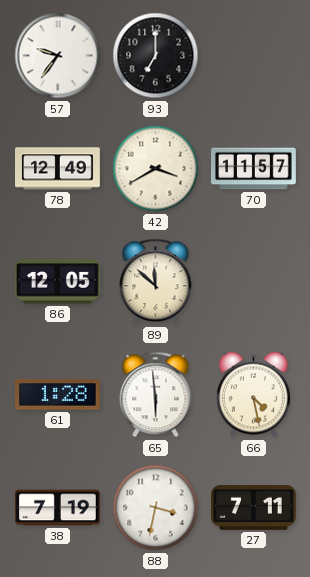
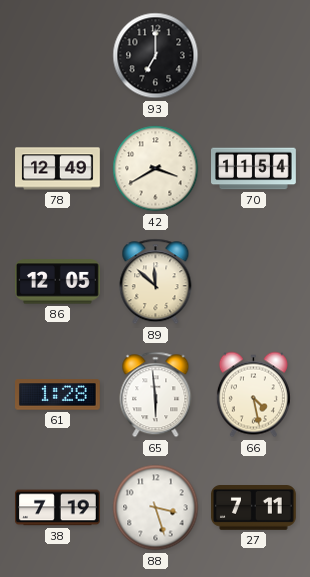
57: 9:36 -> none (58, 56)
70: 11:57 -> 11:54 (254, 169)
88: 3:32 -> 3:27 (156, 508)
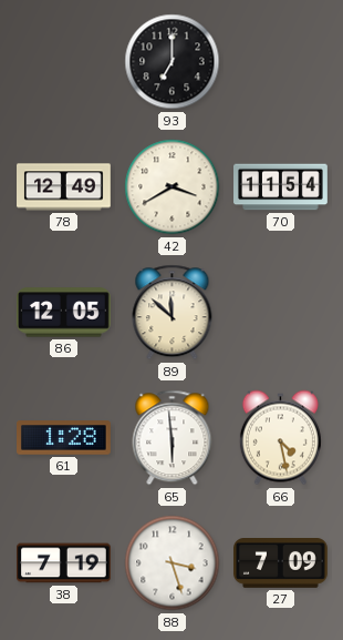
27: 7:11 -> 7:09 (281, 563)
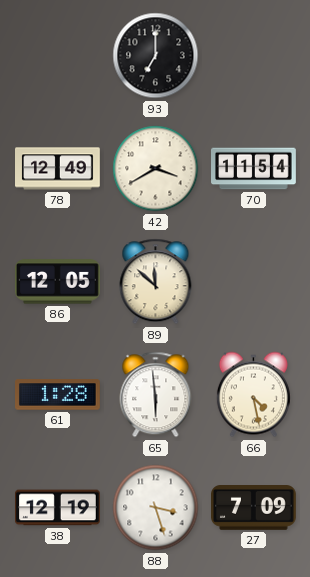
38: 7:19 -> 12:19 (58, 508)
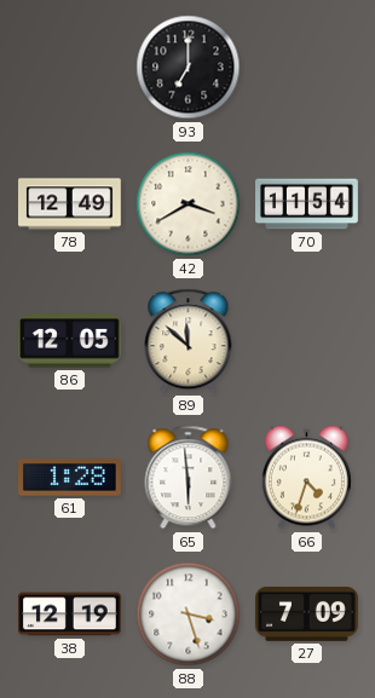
66: 4:28 -> 4:33 (306, 478)
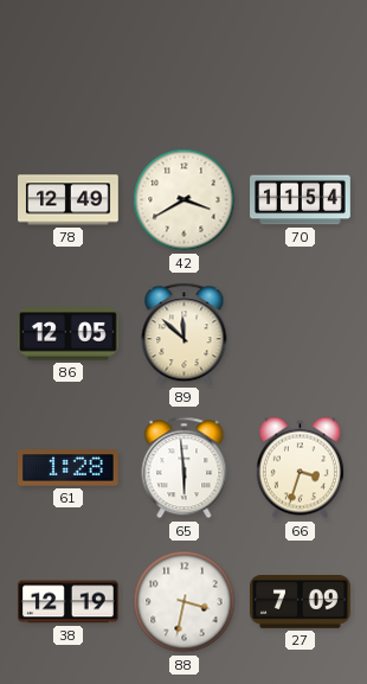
93: 7:00 -> none (189, 68)
66: 4:33 -> 3:33 (300, 468)
88: 3:27 -> 3:32 (185, 602)
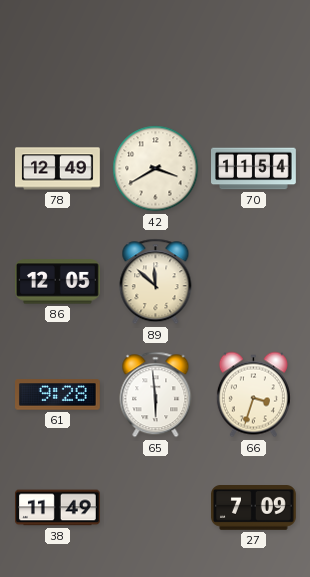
61: 1:28 -> 9:28 (58, 395)
38: 12:19 -> 11:49 (58, 508)
88: 3:32 -> none (185, 602)
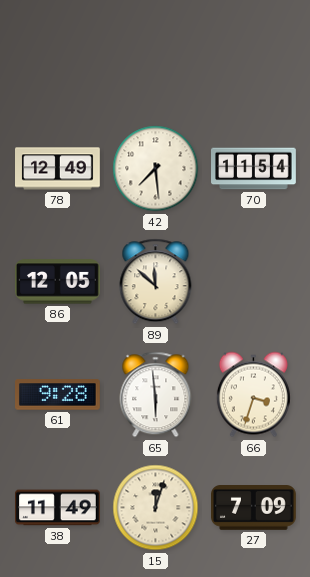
42: 3:40 -> 7:29 (156, 169)
15: none -> 12:03 (156, 508)
